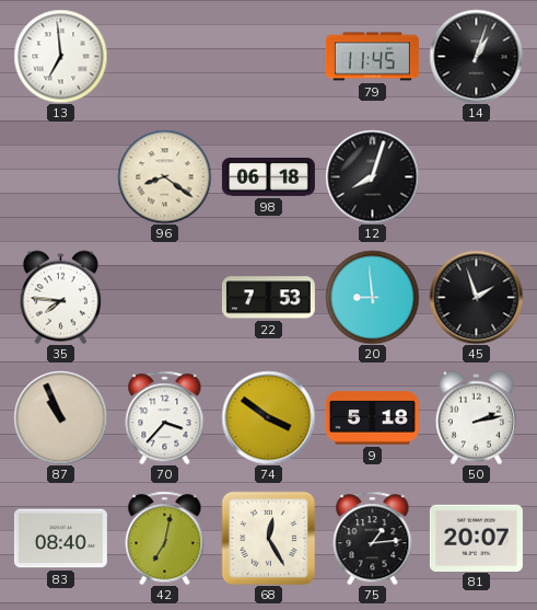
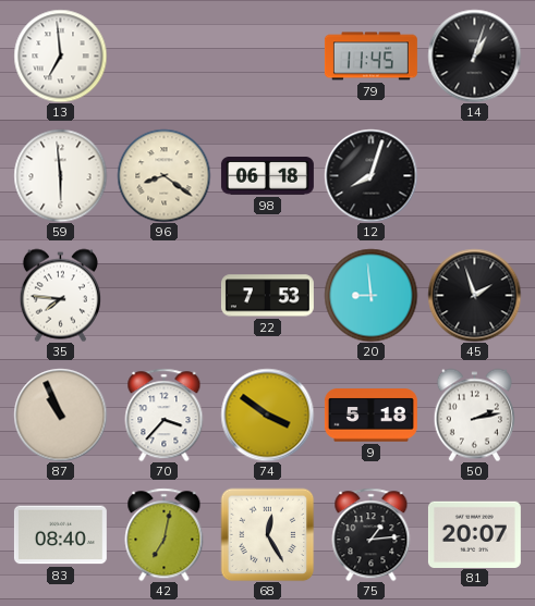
59: none -> 5:59 (60, 175)
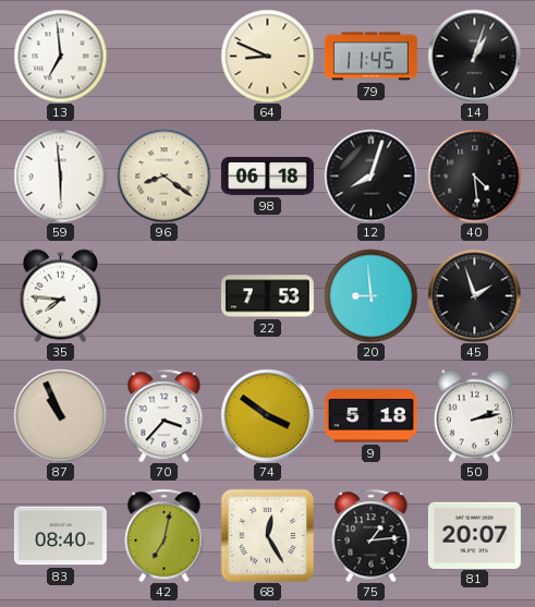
64: none -> 8:49 (267, 56)
40: none -> 4:29 (474, 175)
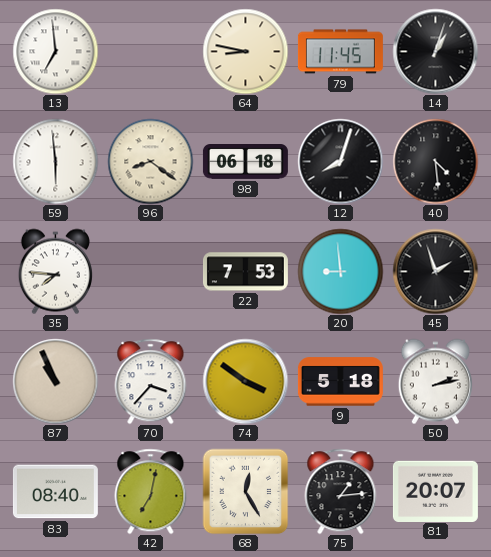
64: 8:49 -> 8:47 (245, 51)
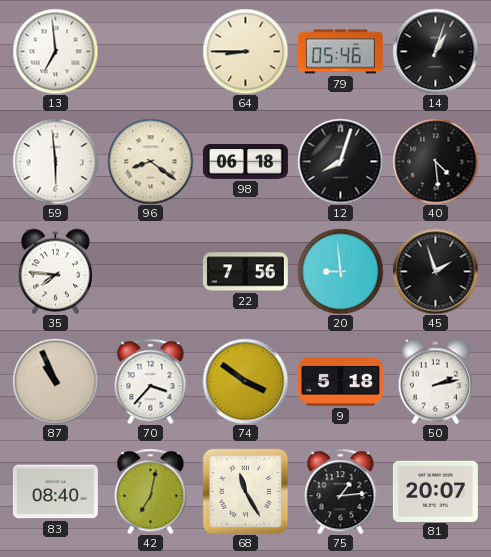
64: 8:47 -> 8:45 (245, 51)
79: 11:45 -> 05:46 (340, 52)
22: 7:53 -> 7:56 (245, 272)
68: 12:25 -> 11:25 (245, 491)
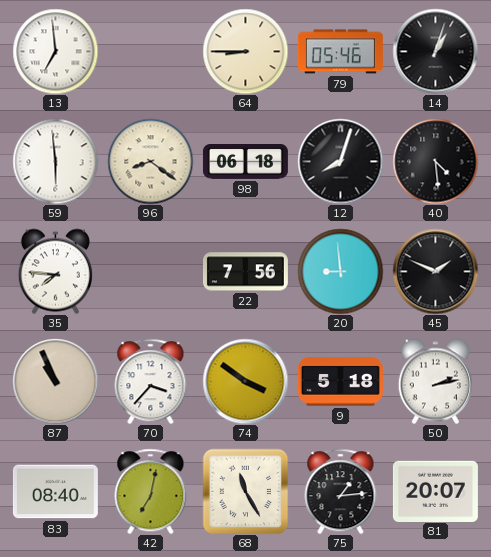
45: 1:57 -> 1:49 (435, 271)
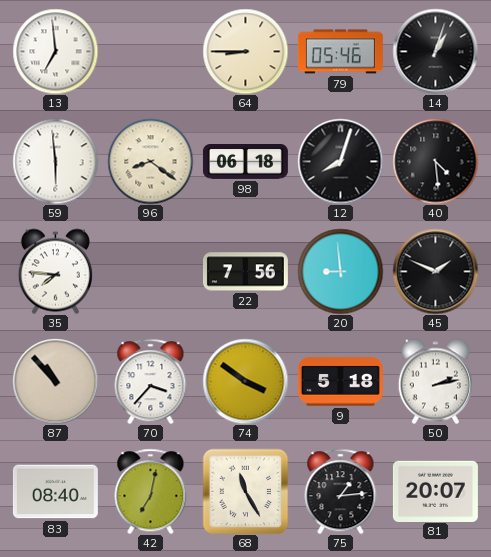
87: 10:56 -> 10:53 (55, 381)
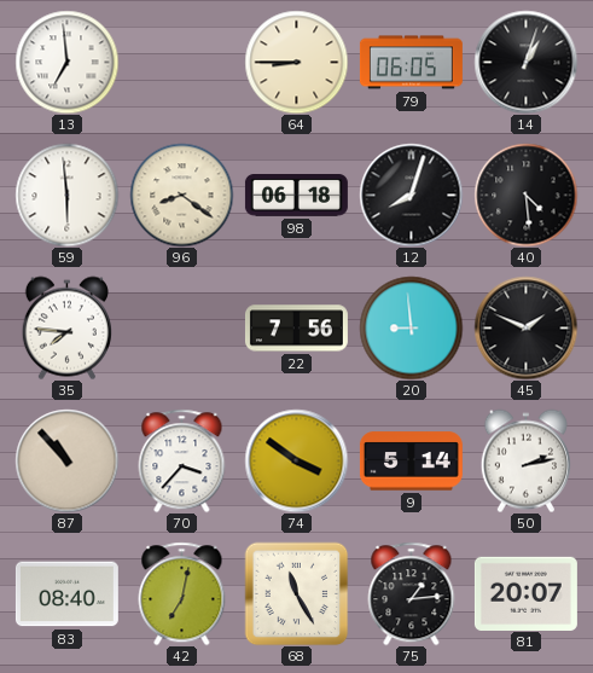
79: 05:46 -> 06:05 (411, 63)
9: 5:18 -> 5:14 (411, 462)
